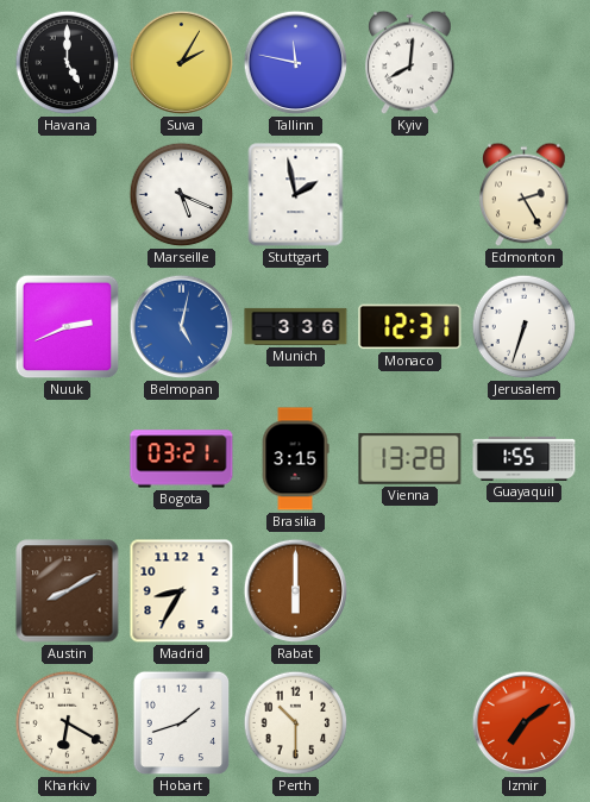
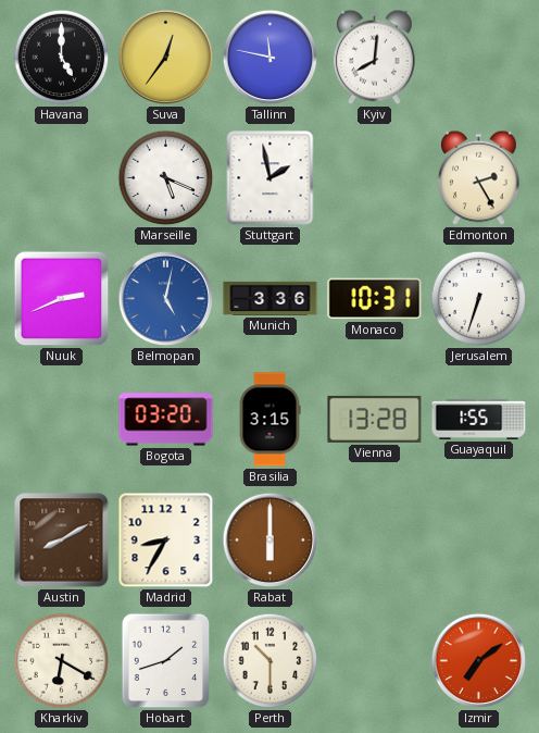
Suva: 2:05 -> 12:36 (166, 58)
Monaco: 12:31 -> 10:31 (375, 299)
Bogota: 03:21 -> 03:20 (166, 420)
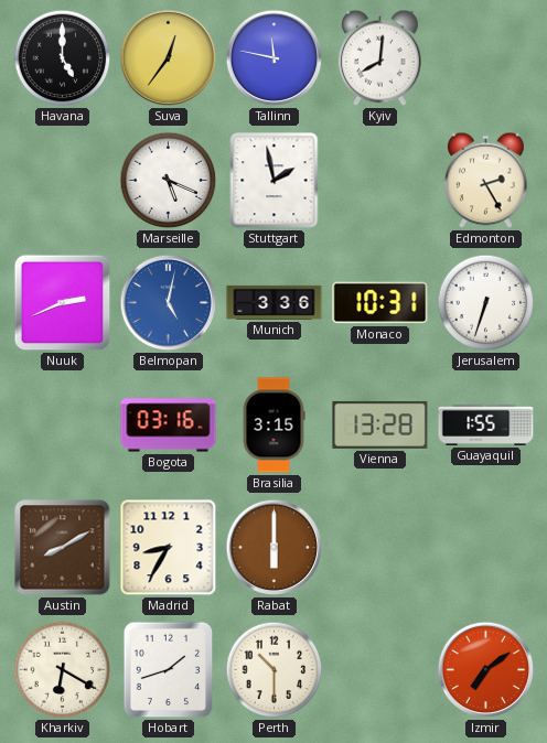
Bogota: 03:20 -> 03:16 (169, 426)
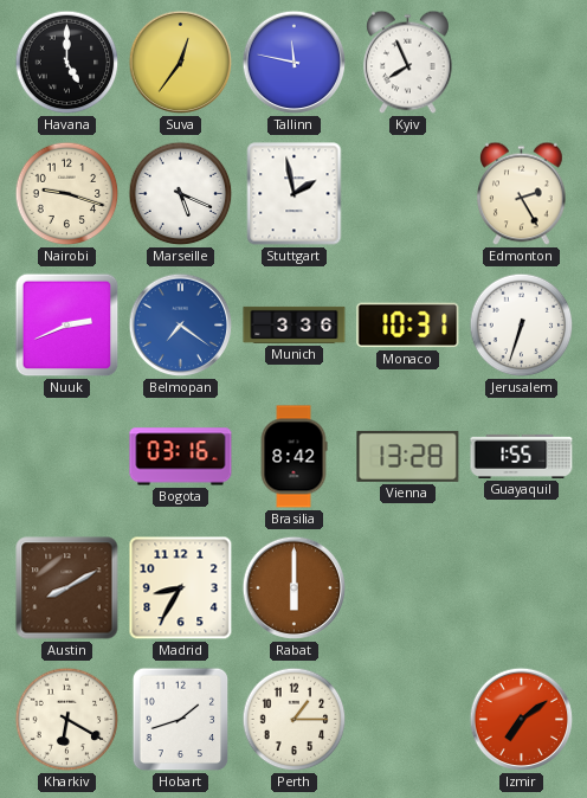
Kyiv: 8:01 -> 7:56 (408, 63)
Nairobi: none -> 9:18 (67, 194)
Belmopan: 5:02 -> 7:21 (181, 326)
Brasilia: 3:15 -> 8:42 (293, 457)
Perth: 10:30 -> 1:15 (295, 720)
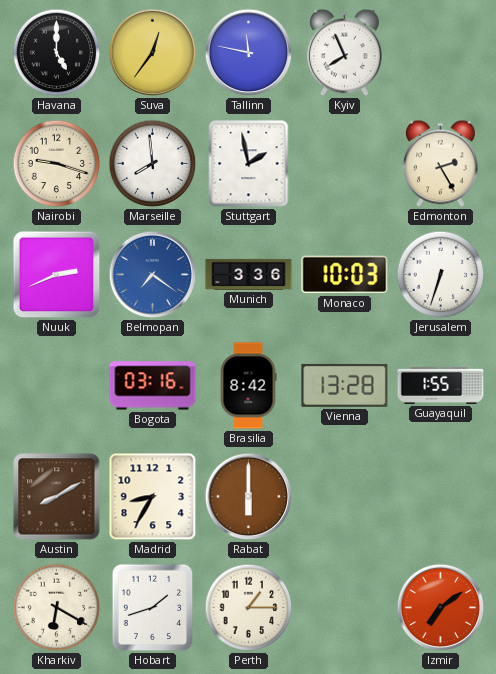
Marseille: 5:19 -> 7:59 (153, 164)
Monaco: 10:31 -> 10:03 (345, 275)
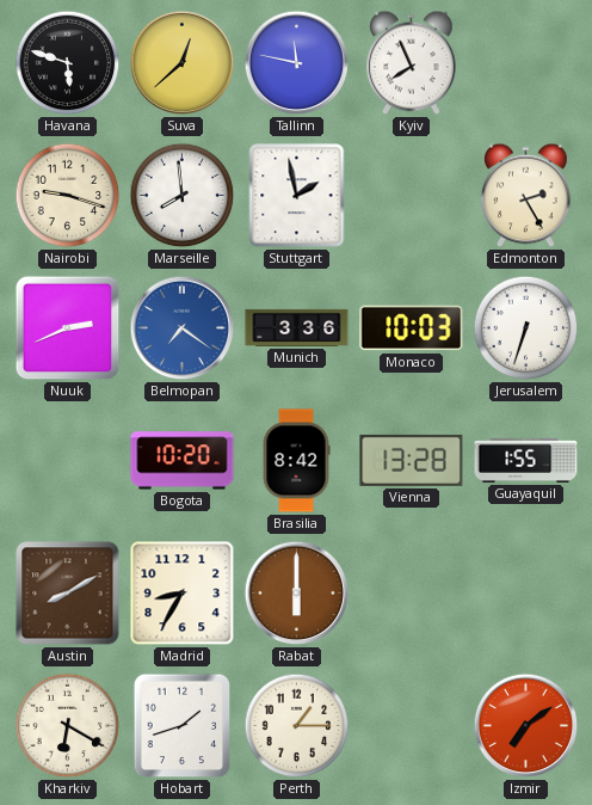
Havana: 5:00 -> 5:48 (68, 63)
Suva: 12:36 -> 12:38 (183, 63)
Bogota: 03:16 -> 10:20 (183, 461)
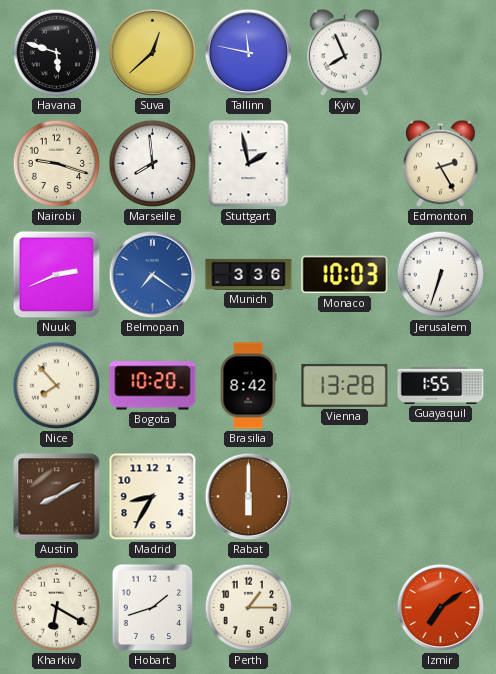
Nice: none -> 7:53 (57, 386)
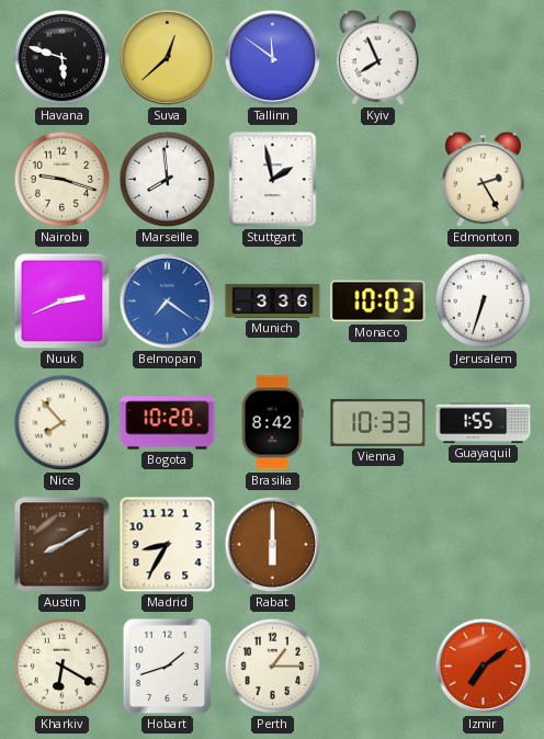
Tallinn: 11:47 -> 11:51 (273, 58)
Vienna: 13:28 -> 10:33 (378, 422)
